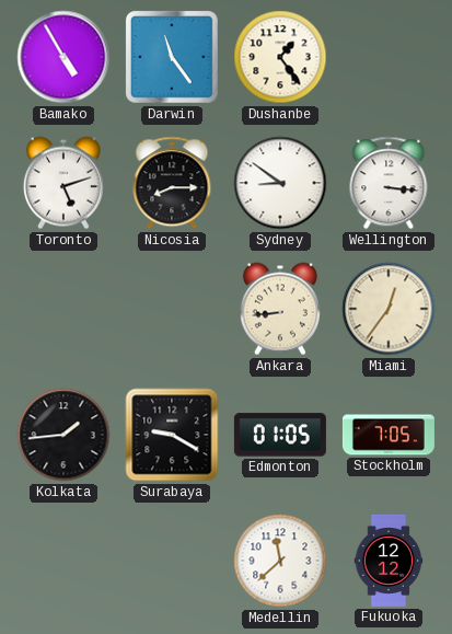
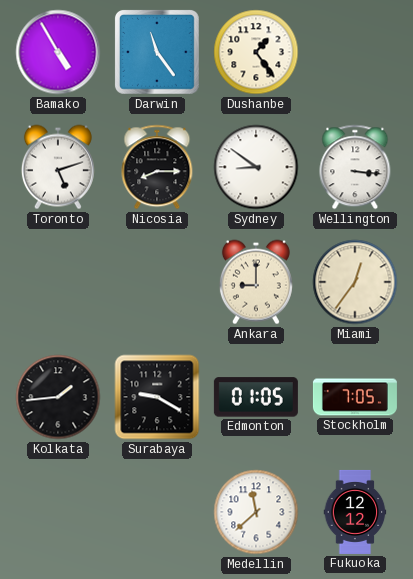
Ankara: 8:44 -> 9:00 (256, 282)
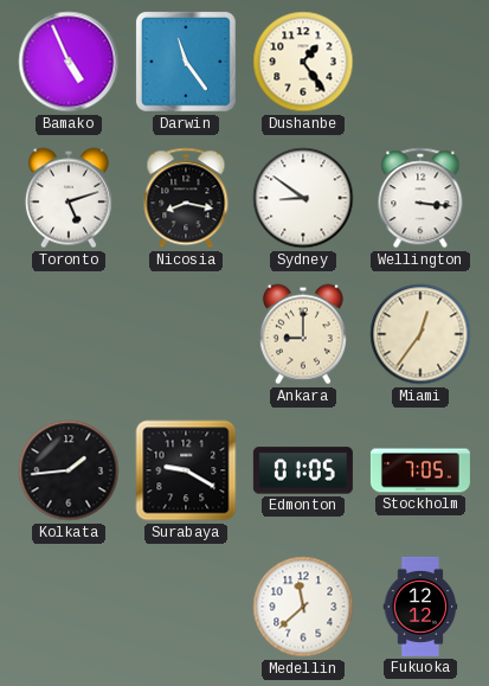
Bamako: 4:55 -> 4:56 (69, 62)
Nicosia: 8:15 -> 8:17 (186, 198)
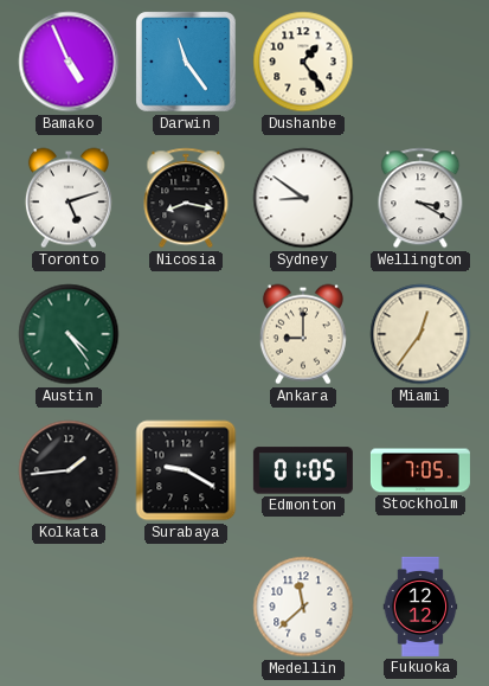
Wellington: 3:16 -> 3:20 (420, 198)
Austin: none -> 4:24 (69, 334)
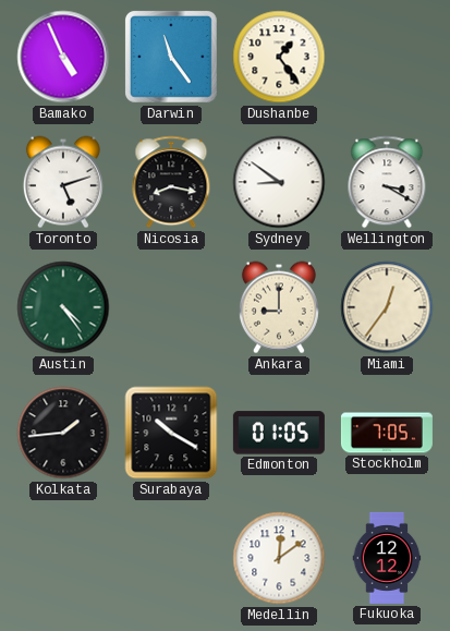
Surabaya: 9:20 -> 10:20 (171, 433)
Medellin: 11:38 -> 12:09 (279, 558)
